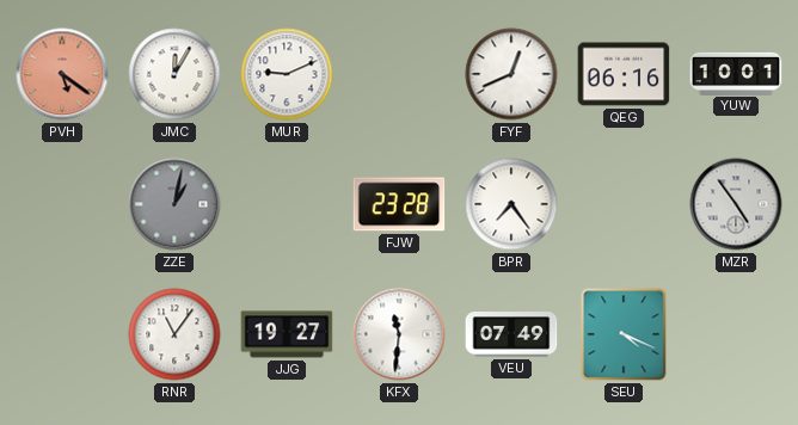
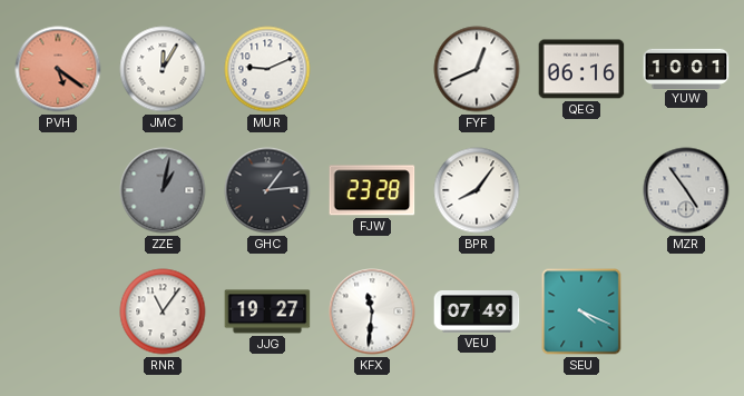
GHC: none -> 1:14 (267, 190)
BPR: 7:24 -> 8:06 (477, 190)
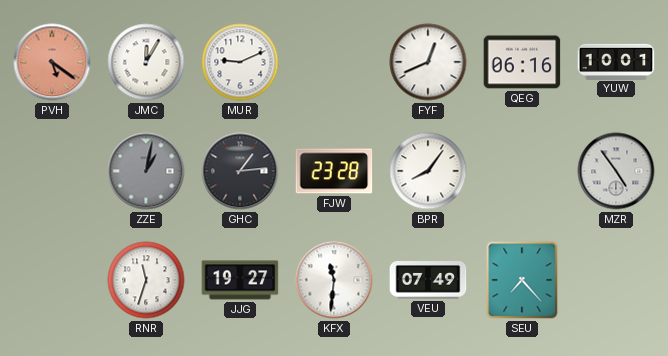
RNR: 11:06 -> 11:33 (146, 280)
SEU: 4:19 -> 7:23 (522, 280)
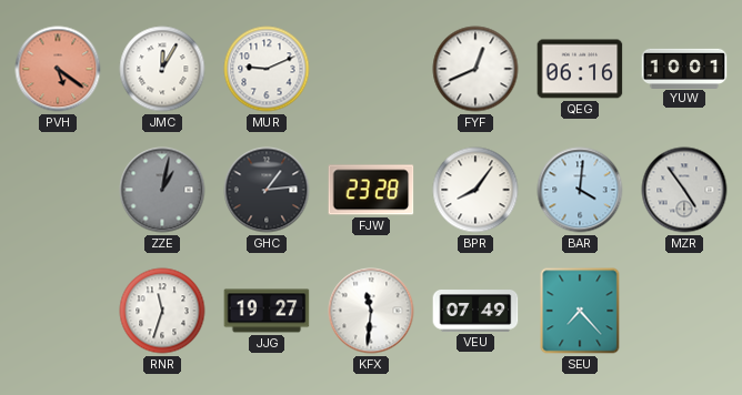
BAR: none -> 4:01 (580, 190)
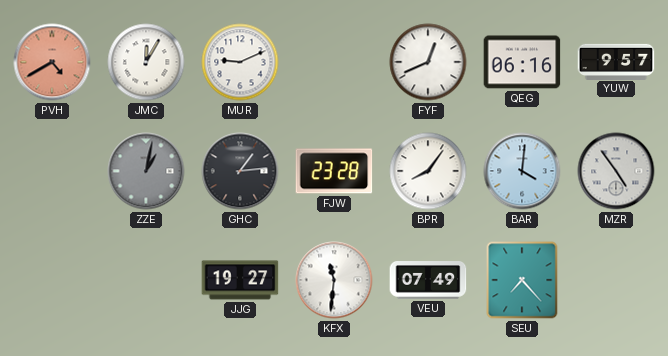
PVH: 5:21 -> 4:40 (52, 62)
YUW: 10:01 -> 9:57 (616, 61)
RNR: 11:33 -> none (162, 311)
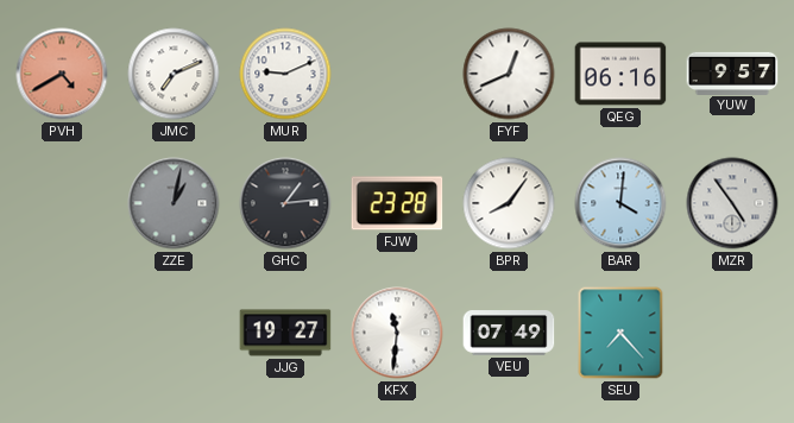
JMC: 12:05 -> 7:11 (174, 74)
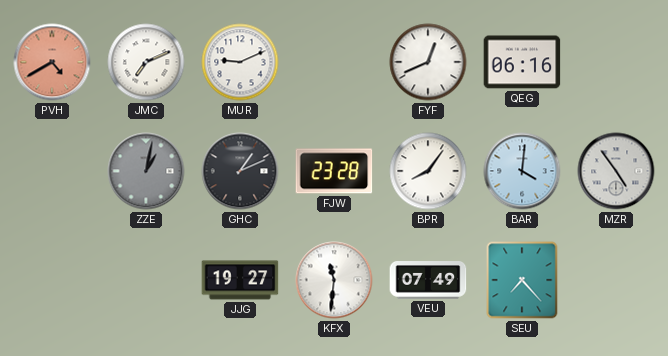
YUW: 9:57 -> none (732, 72)
GHC: 1:14 -> 1:11 (240, 171)
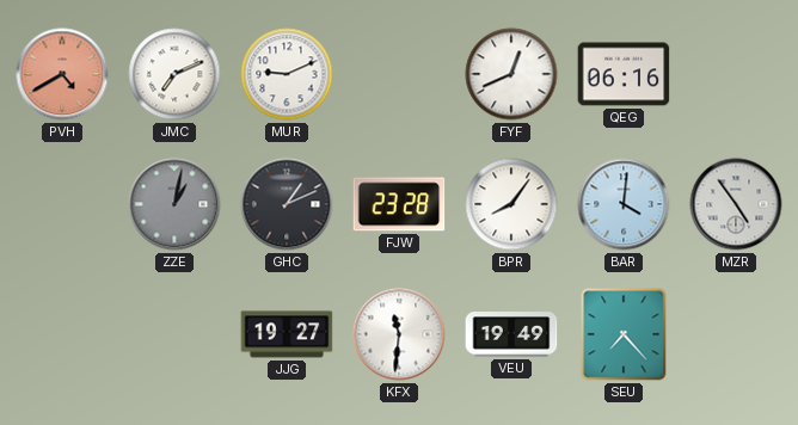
VEU: 07:49 -> 19:49 (511, 335)
